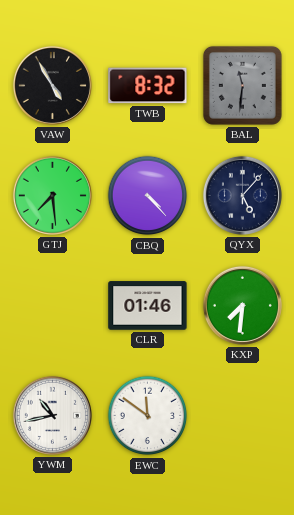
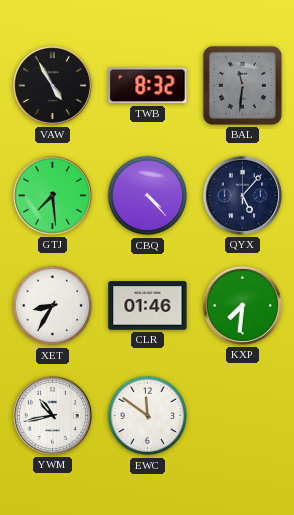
XET: none -> 8:35 (53, 306)
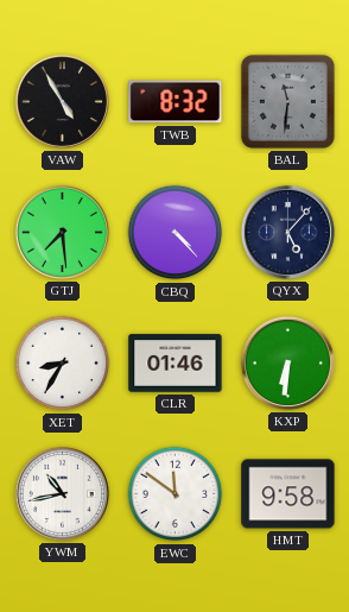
KXP: 7:31 -> 6:31 (287, 362)
HMT: none -> 9:58 (288, 494)
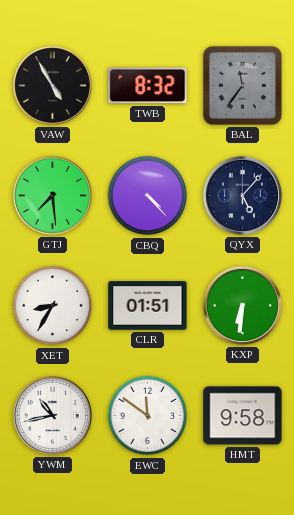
BAL: 11:31 -> 11:36 (242, 85)
CLR: 01:46 -> 01:51 (148, 306)
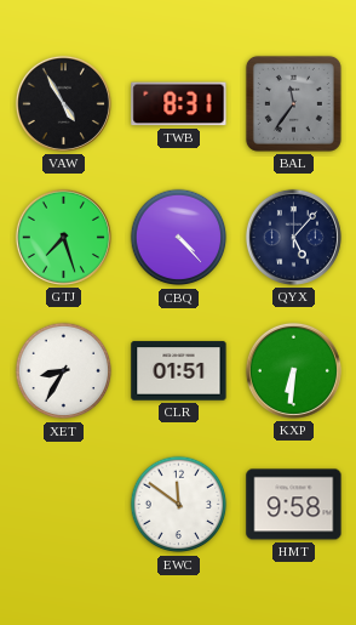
TWB: 8:32 -> 8:31 (179, 104)
GTJ: 7:29 -> 7:27 (63, 237)
YWM: 10:43 -> none (52, 415)
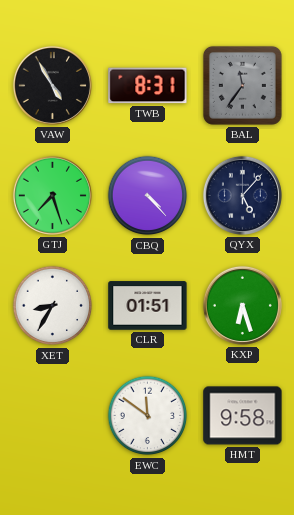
KXP: 6:31 -> 6:27 (242, 305)
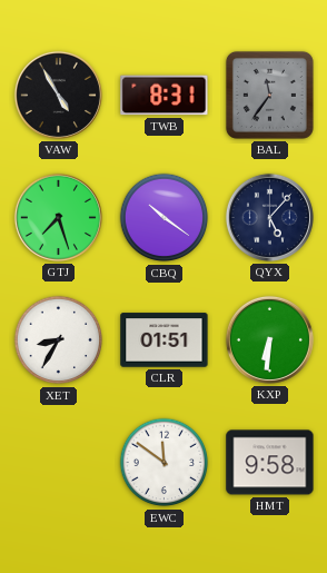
CBQ: 4:23 -> 10:21 (165, 218)
KXP: 6:27 -> 6:31 (269, 339)
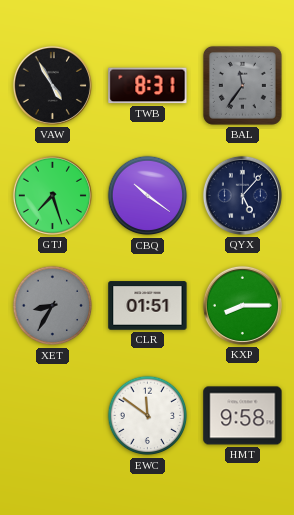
XET dial: white -> grey (53, 306)
KXP: 6:31 -> 8:15 (242, 305)
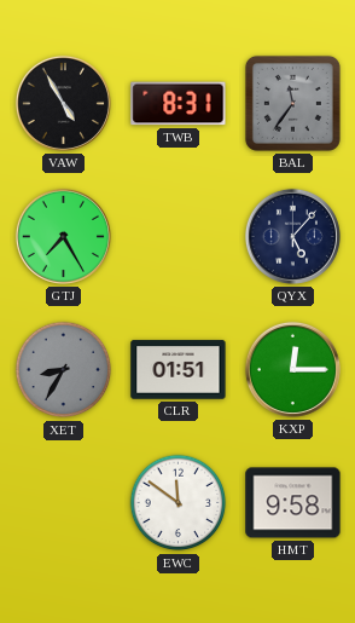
GTJ: 7:27 -> 7:25 (63, 236)
CBQ: 10:21 -> none (148, 196)
KXP: 8:15 -> 12:15 (292, 369)
